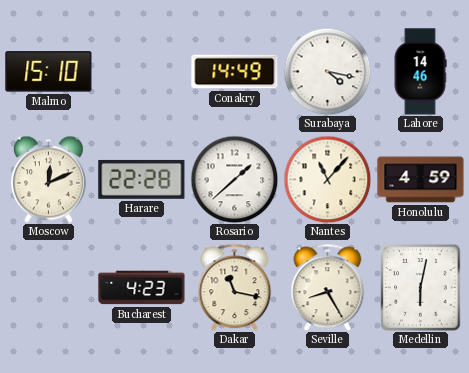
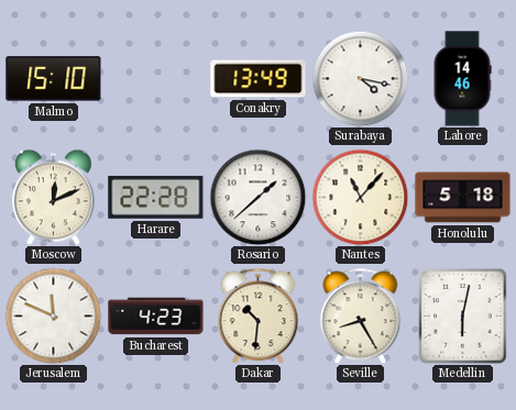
Conakry: 14:49 -> 13:49 (259, 79)
Honolulu: 4:59 -> 5:18 (463, 198)
Jerusalem: none -> 11:49 (53, 315)
Dakar: 11:17 -> 10:31 (259, 315)
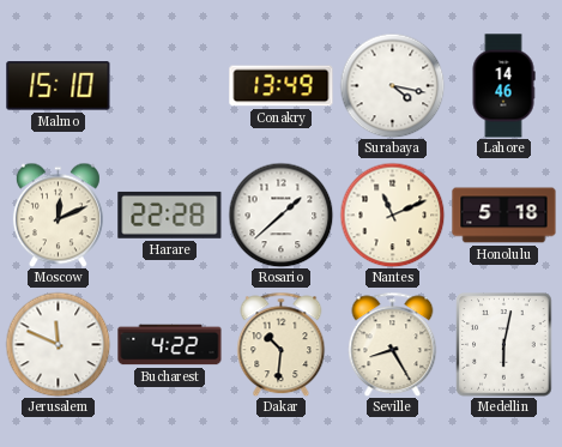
Nantes: 11:07 -> 11:11 (392, 215)
Bucharest: 4:23 -> 4:22 (170, 345)
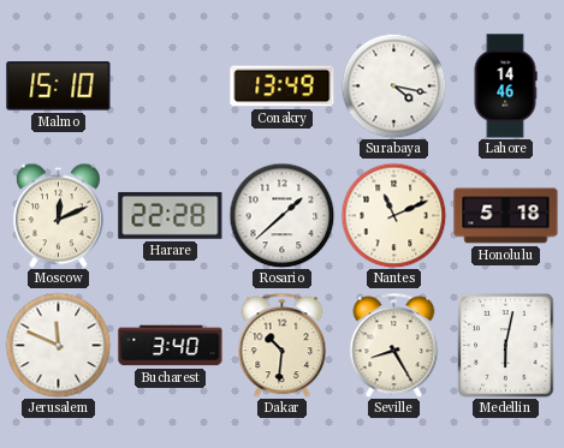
Bucharest: 4:22 -> 3:40 (171, 346)
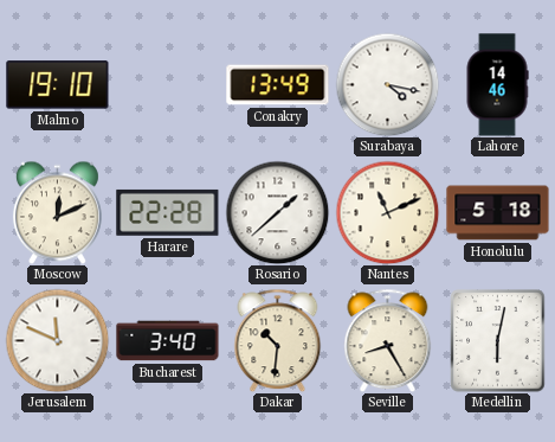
Malmo: 15:10 -> 19:10 (58, 85)
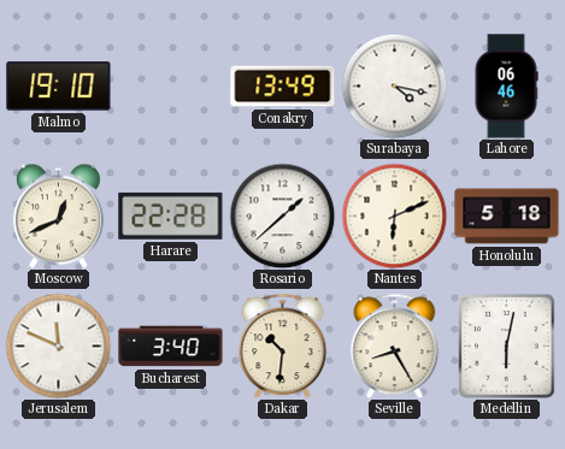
Lahore: 14:46 -> 06:46 (506, 87)
Moscow: 12:11 -> 12:41 (58, 215)
Nantes: 11:11 -> 6:11 (394, 215)
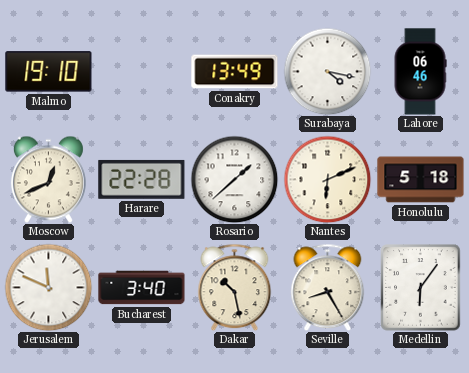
Dakar: 10:31 -> 10:28 (235, 287)
Medellin: 6:02 -> 6:06 (421, 288)
